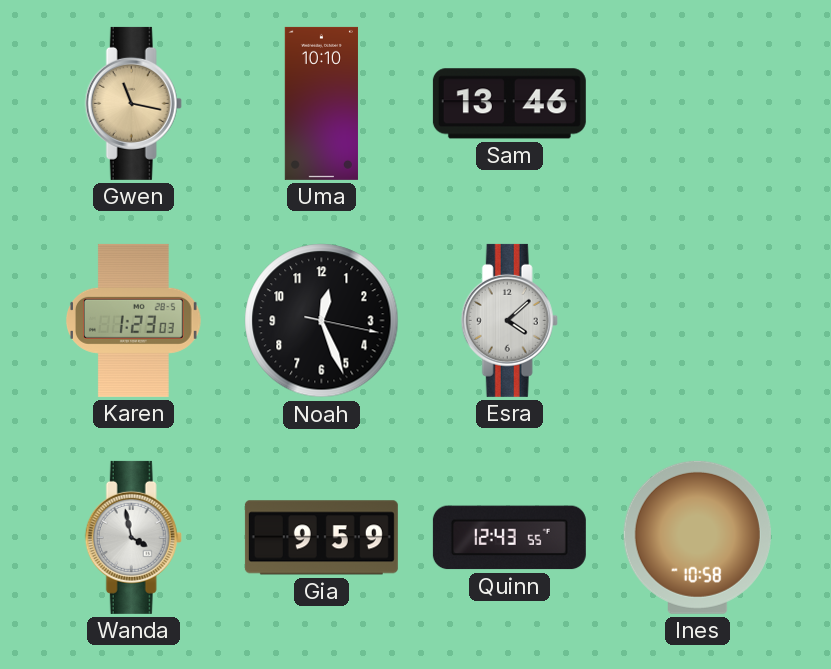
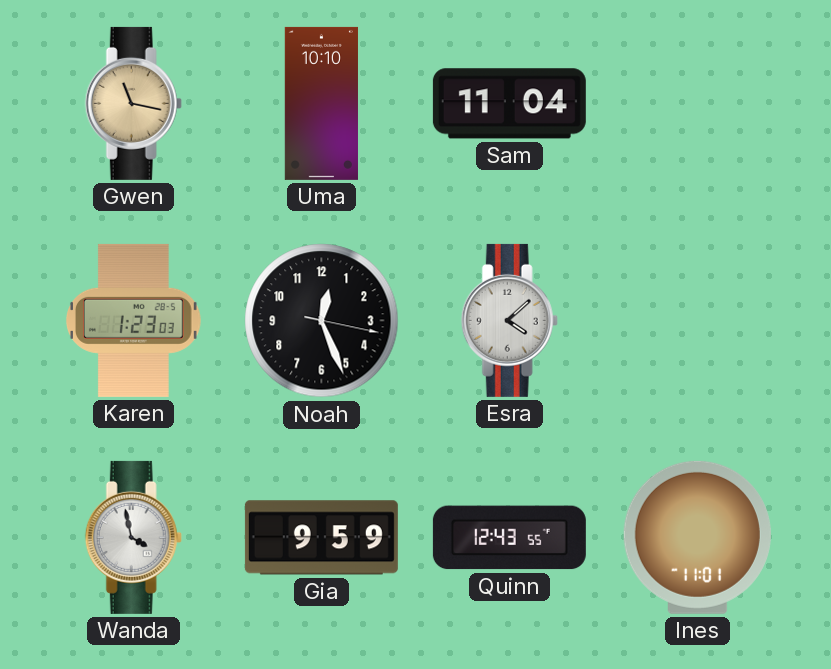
Sam: 13:46 -> 11:04 (509, 104)
Ines: 10:58 -> 11:01 (697, 537)
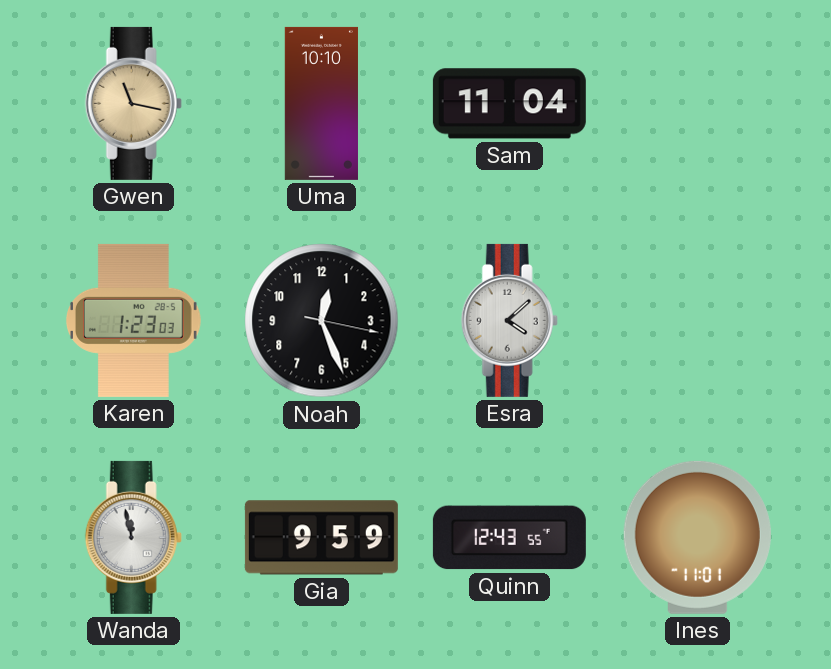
Wanda: 3:58 -> 11:58 (133, 537)
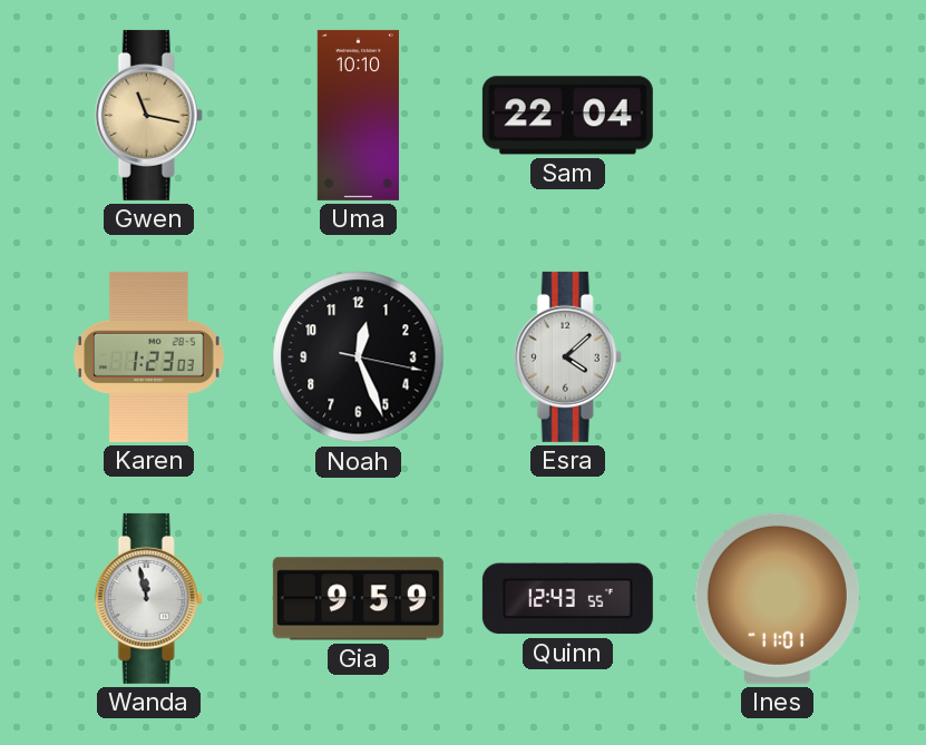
Sam: 11:04 -> 22:04 (567, 116)
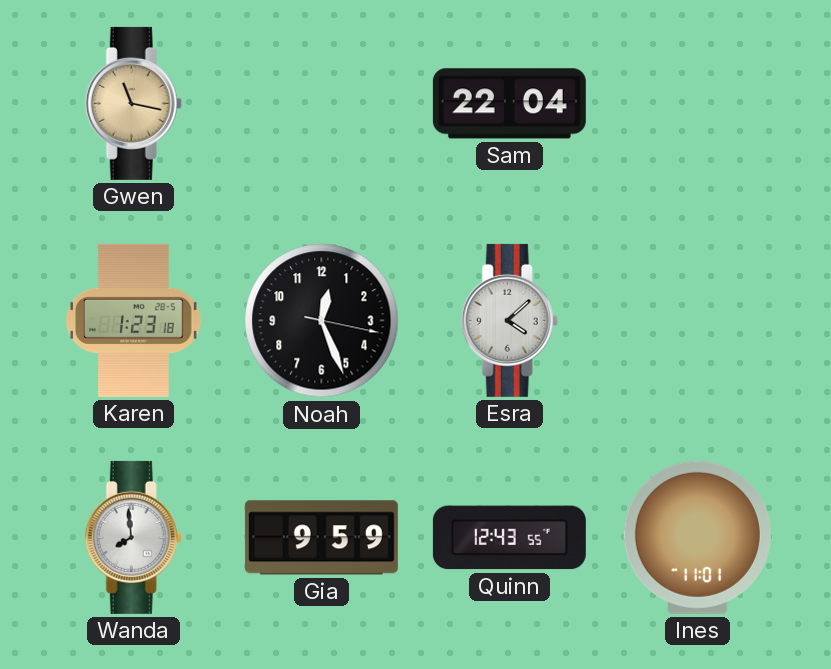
Uma: 10:10 -> none (358, 115)
Karen: 1:23:03 -> 1:23:18 (133, 320)
Wanda: 11:58 -> 7:59 (133, 537)
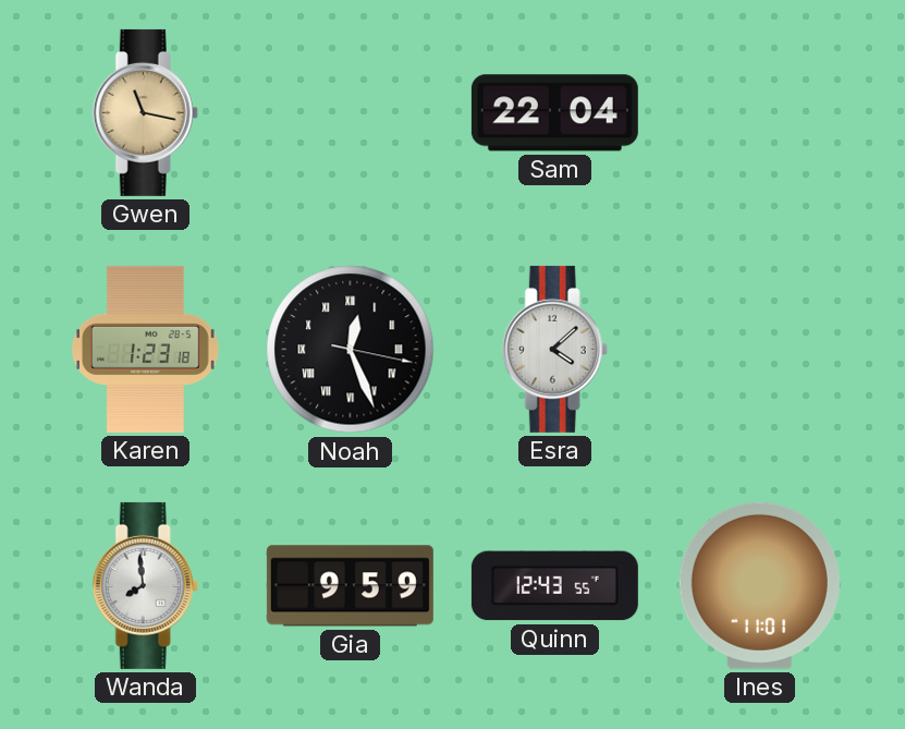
Noah numerals: Arabic -> Roman (351, 350)
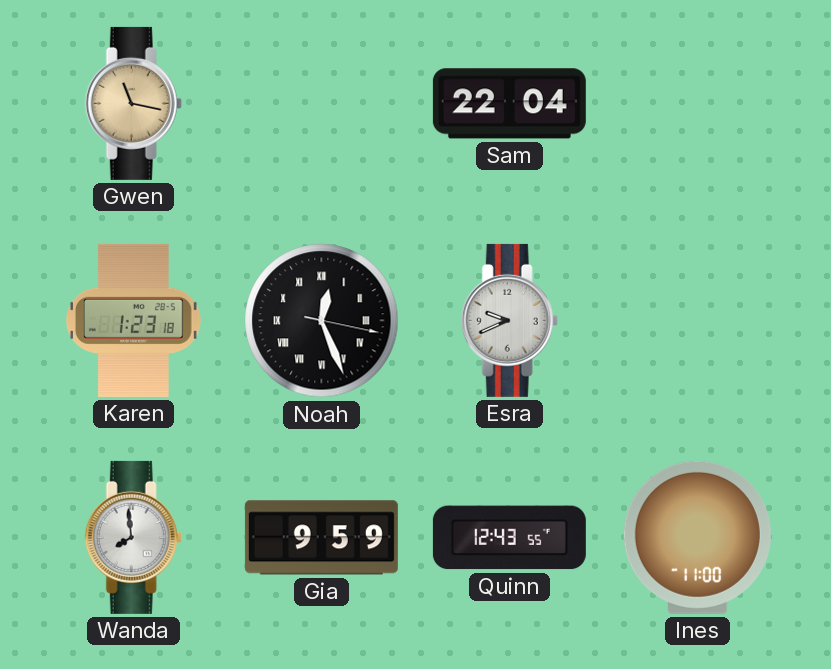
Esra: 4:08 -> 9:41 (509, 320)
Ines: 11:01 -> 11:00 (697, 537)
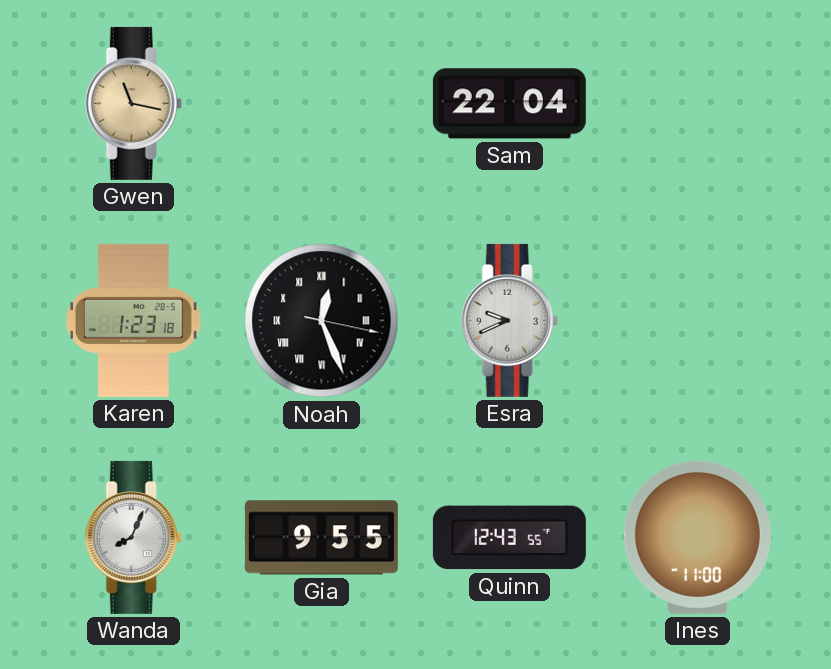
Wanda: 7:59 -> 8:04 (133, 537)
Gia: 9:59 -> 9:55 (321, 538)
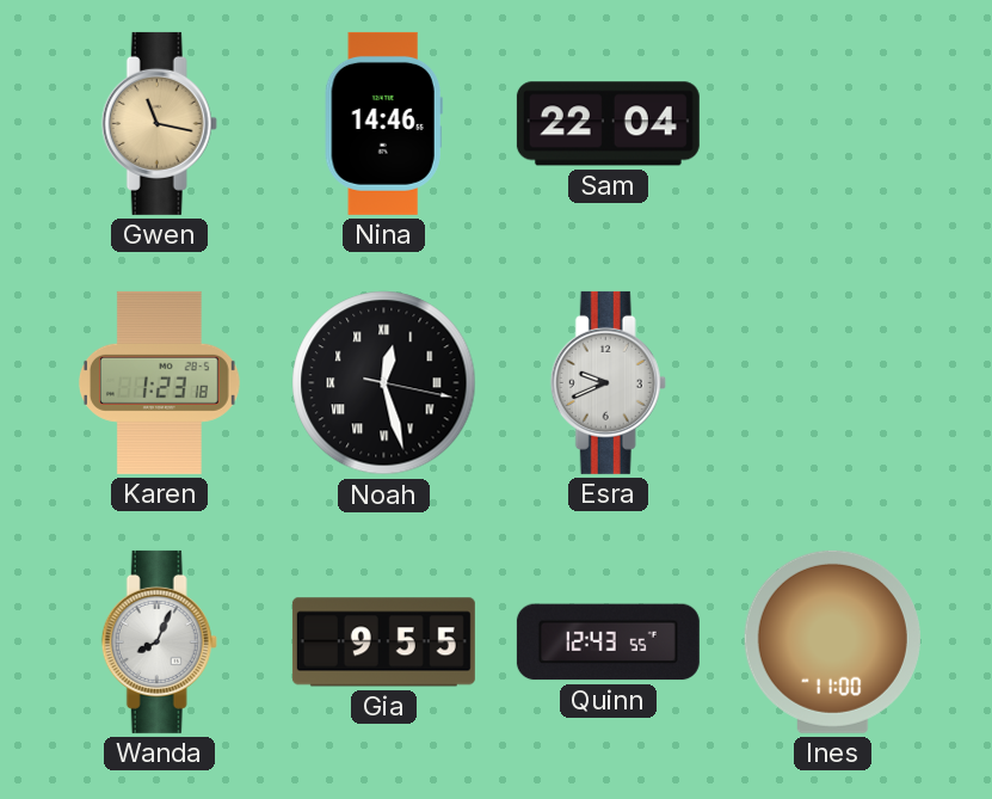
Nina: none -> 14:46 (383, 123)
Noah: 12:26 -> 12:27 (384, 383)
